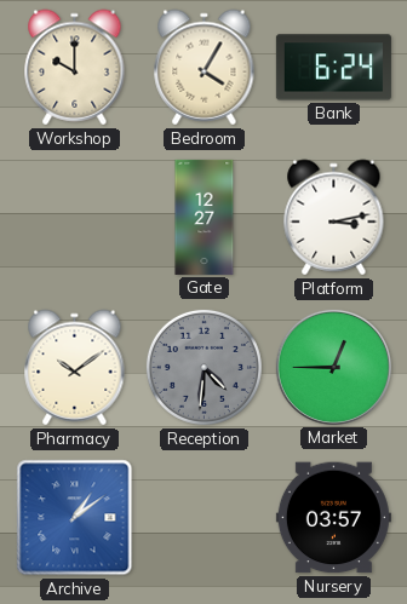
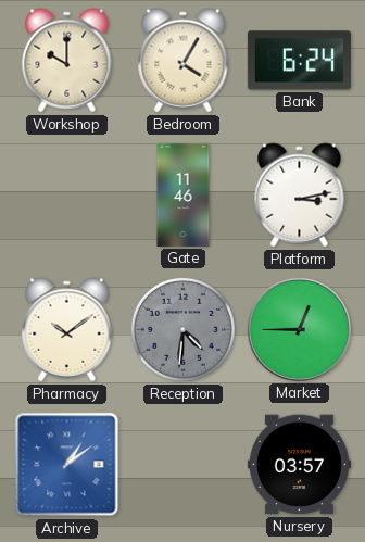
Gate: 12:27 -> 11:46 (184, 194)
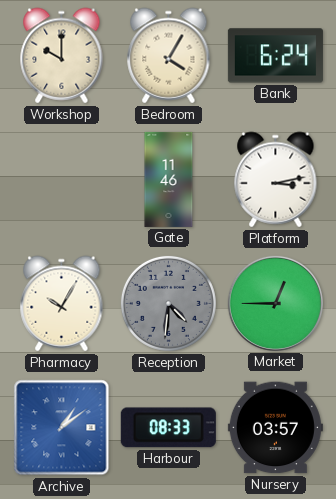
Pharmacy: 10:09 -> 10:05 (62, 304)
Harbour: none -> 08:33 (168, 428)
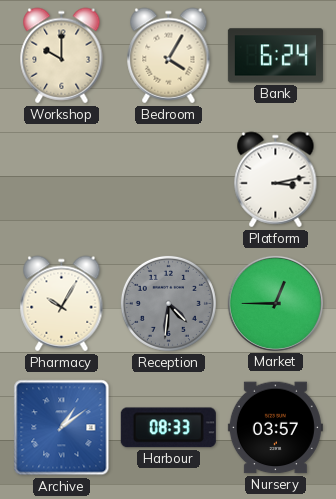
Gate: 11:46 -> none (169, 179)
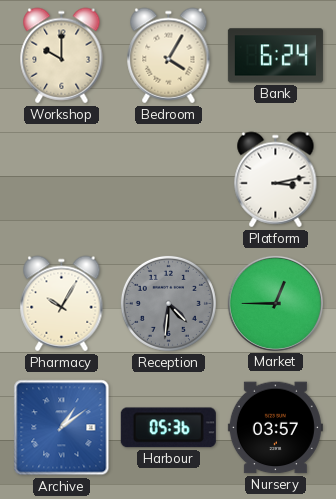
Harbour: 08:33 -> 05:36 (168, 428)
